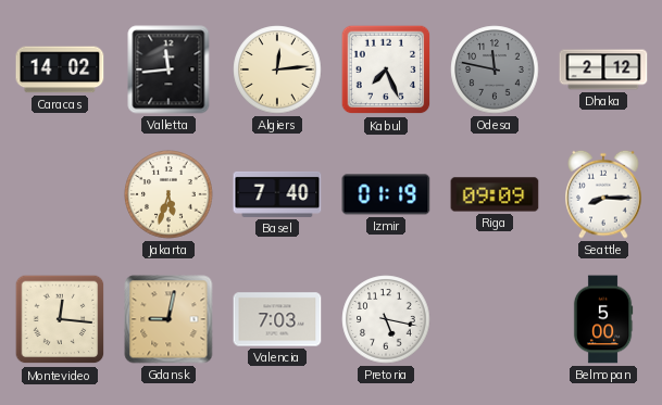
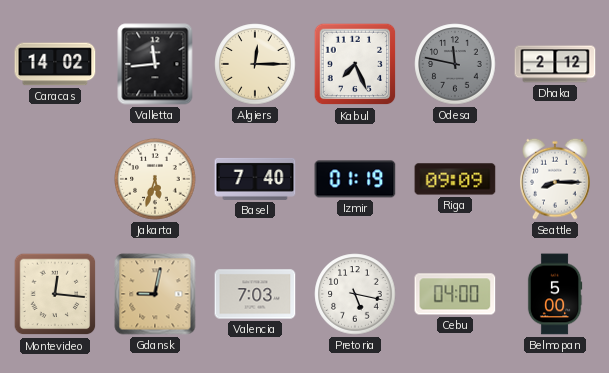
Algiers: 12:14 -> 12:15 (255, 64)
Cebu: none -> 04:00 (455, 294)
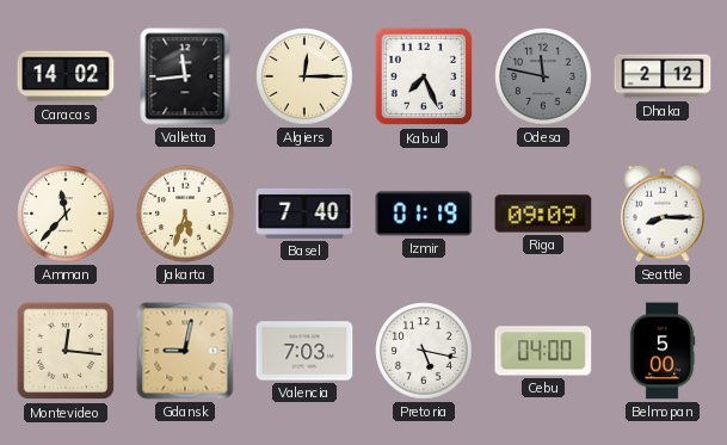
Amman: none -> 11:37 (66, 214)
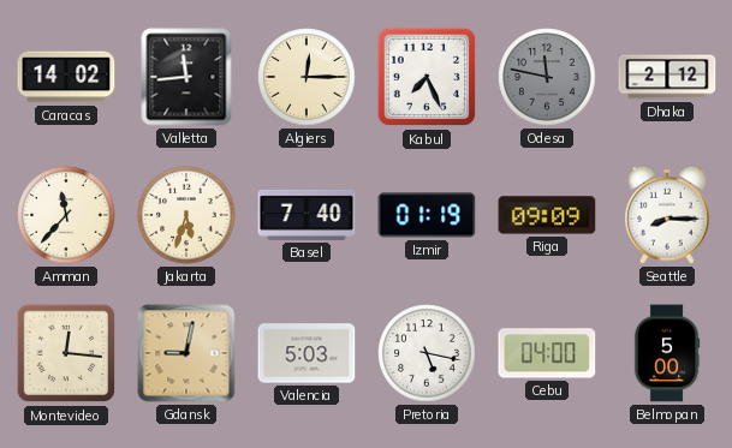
Valencia: 7:03 -> 5:03 (307, 353)
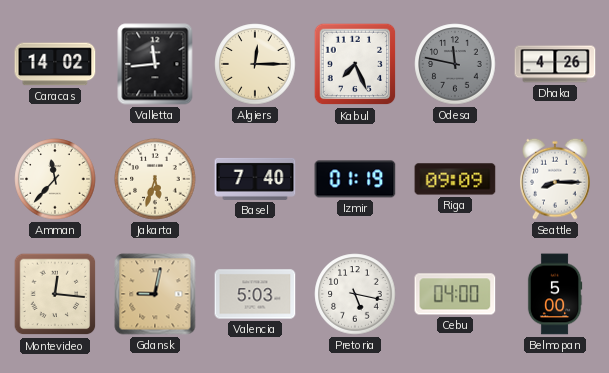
Dhaka: 2:12 -> 4:26 (555, 64)
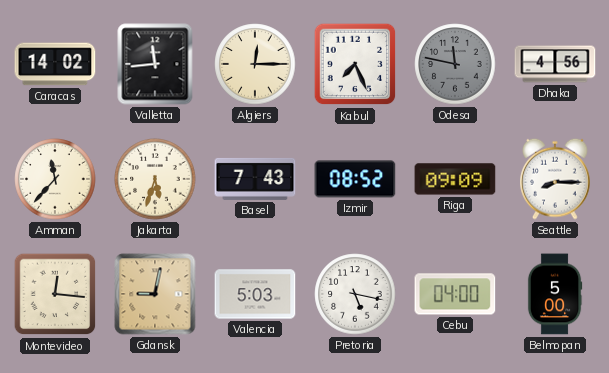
Dhaka: 4:26 -> 4:56 (555, 64)
Basel: 7:40 -> 7:43 (255, 179)
Izmir: 01:19 -> 08:52 (355, 179)
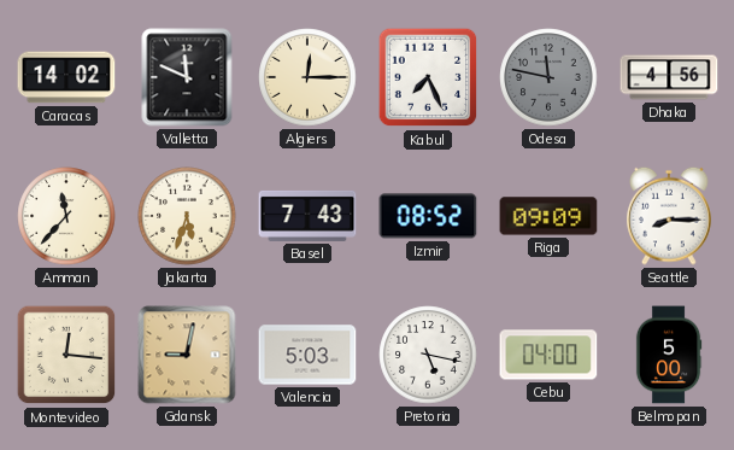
Valletta: 11:44 -> 11:49 (187, 77)
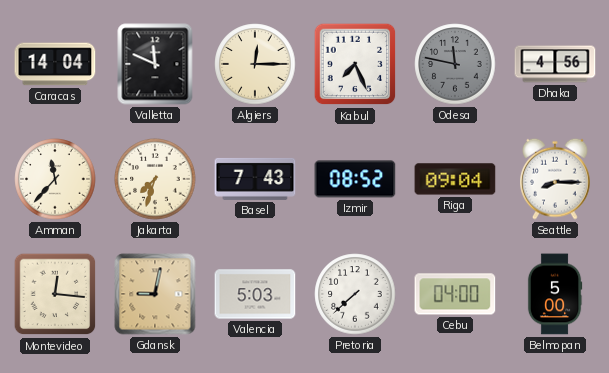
Caracas: 14:02 -> 14:04 (55, 64)
Jakarta: 5:33 -> 7:33 (155, 179)
Riga: 09:09 -> 09:04 (455, 179)
Pretoria: 5:17 -> 7:38 (355, 294)
